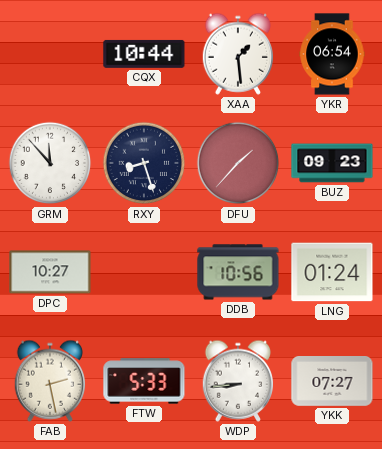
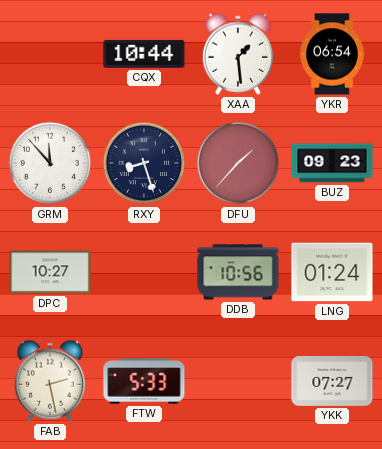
WDP: 8:44 -> none (237, 381)
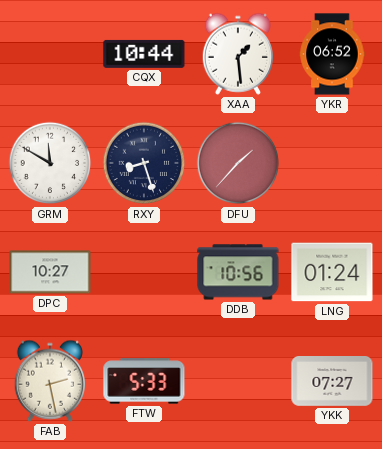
YKR: 06:54 -> 06:52 (332, 54)
GRM: 11:53 -> 11:50 (50, 163)
BUZ: 09:23 -> none (332, 163)
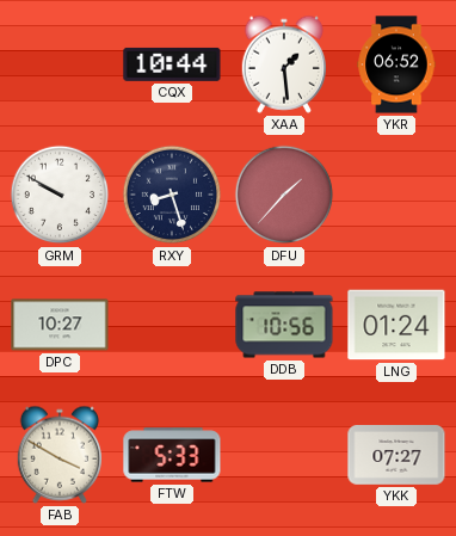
GRM: 11:50 -> 9:50 (60, 195)
FAB: 2:28 -> 3:50 (58, 455)
